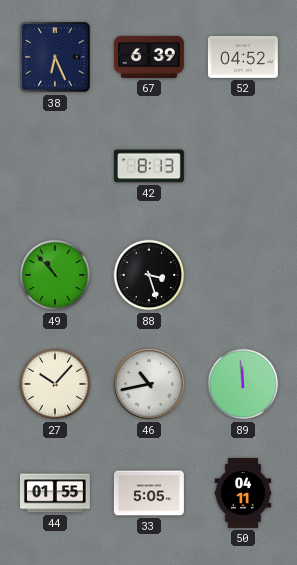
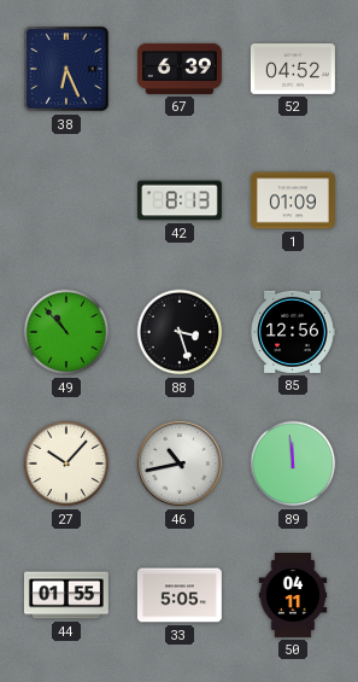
1: none -> 01:09 (293, 200)
85: none -> 12:56 (293, 332)
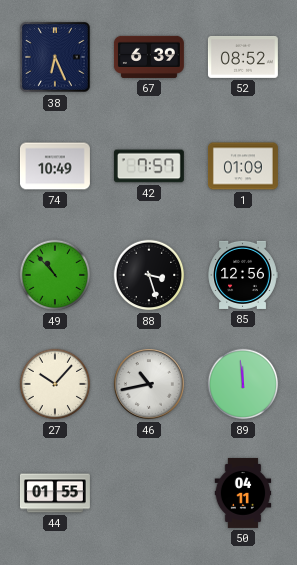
52: 04:52 -> 08:52 (243, 57)
74: none -> 10:49 (55, 166)
42: 8:13 -> 7:57 (149, 166)
33: 5:05 -> none (180, 595)
